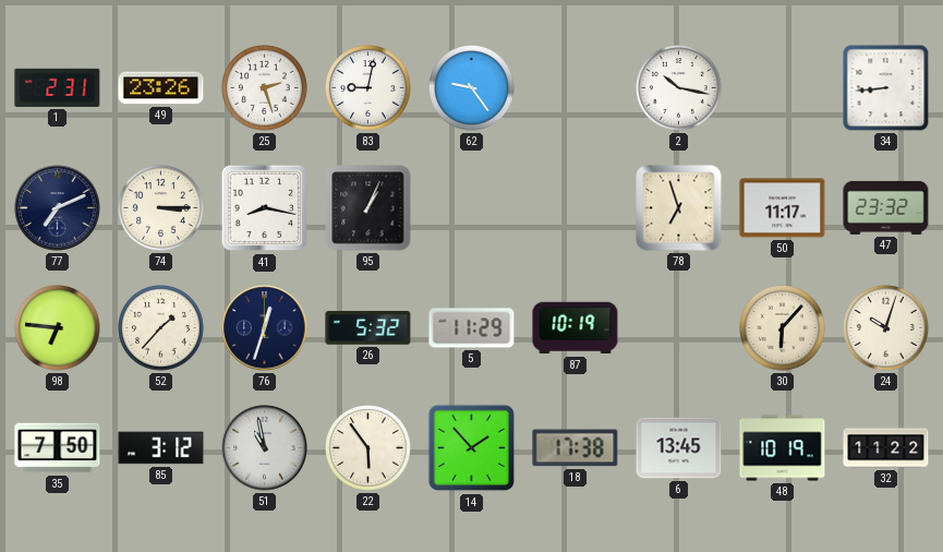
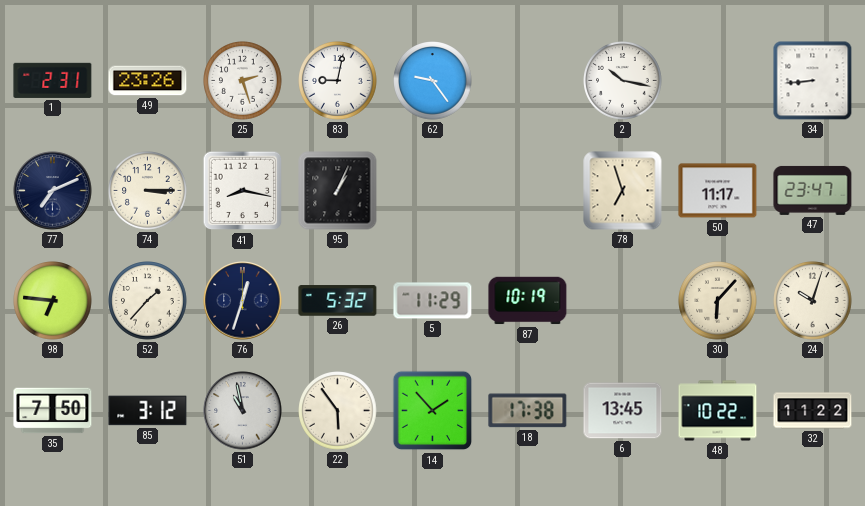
47: 23:32 -> 23:47 (813, 190)
48: 10:19 -> 10:22 (718, 411)
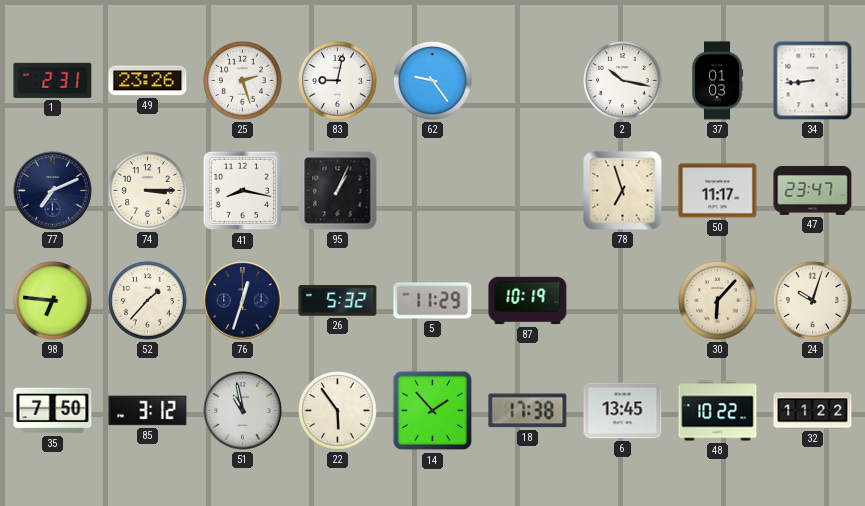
37: none -> 01:03 (718, 81)
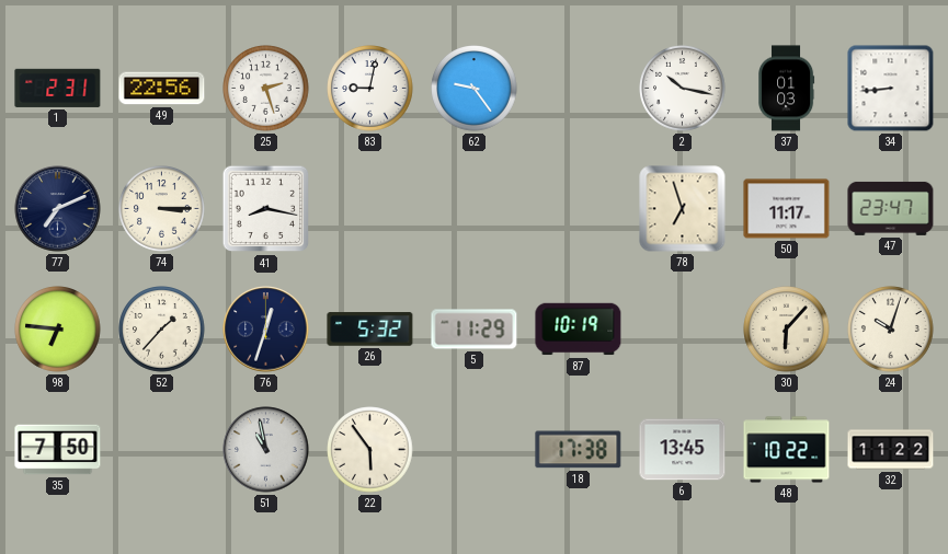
49: 23:26 -> 22:56 (162, 89)
95: 1:04 -> none (338, 191)
85: 3:12 -> none (148, 411)
14: 1:53 -> none (433, 411)
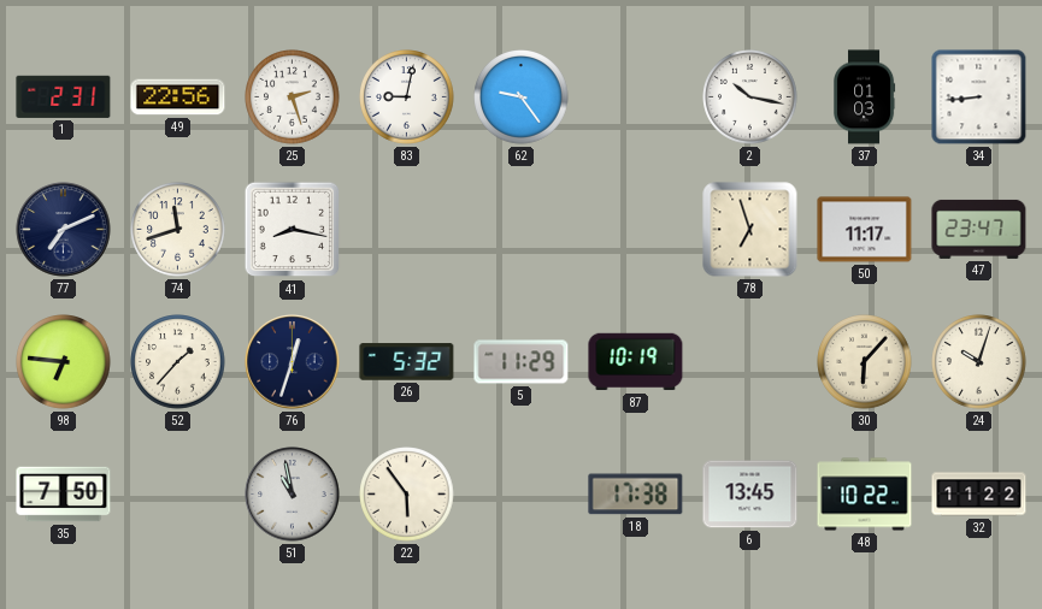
74: 3:15 -> 11:42 (178, 230)
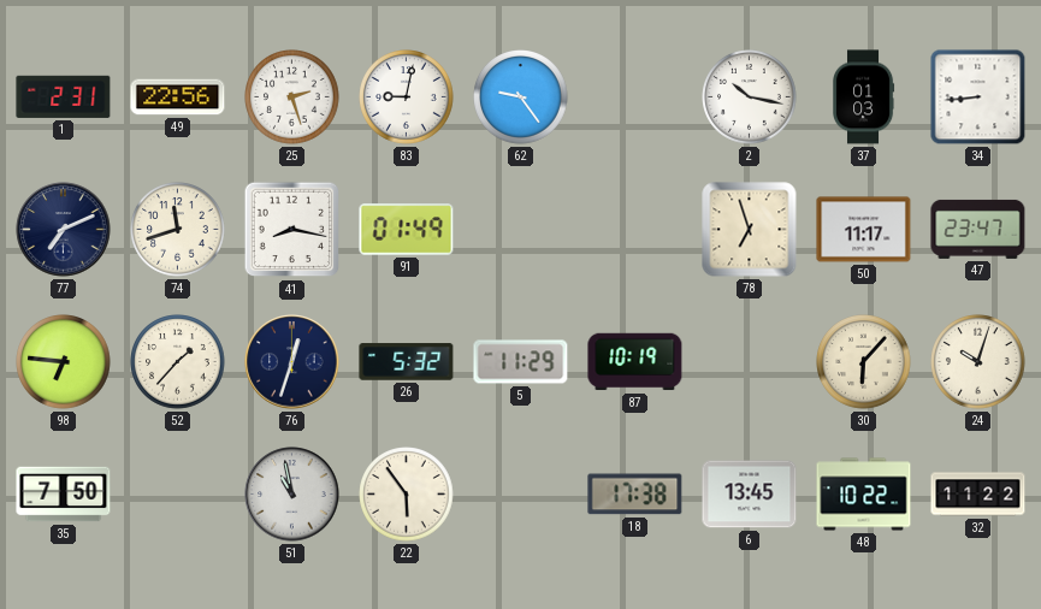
91: none -> 01:49 (407, 230)
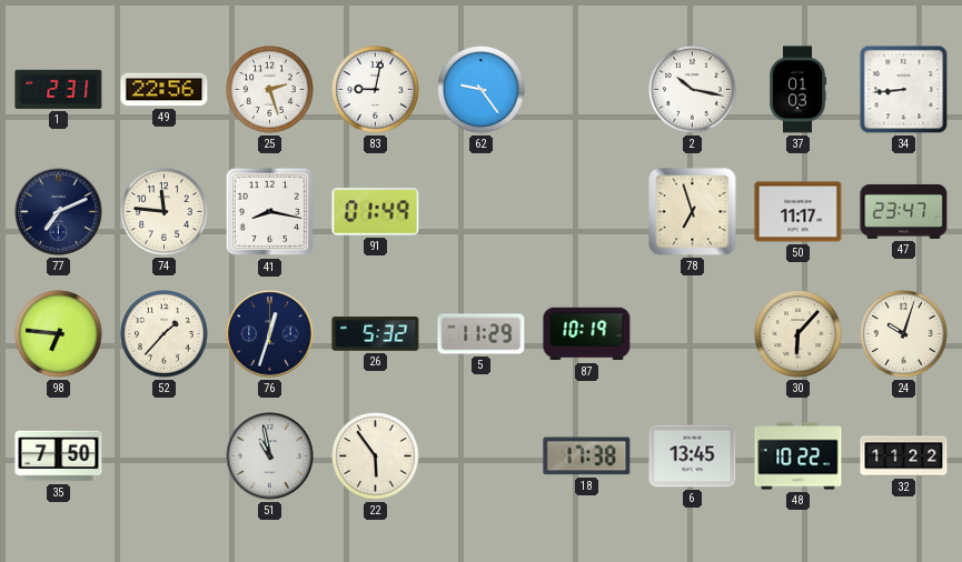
74: 11:42 -> 11:46 (165, 212)
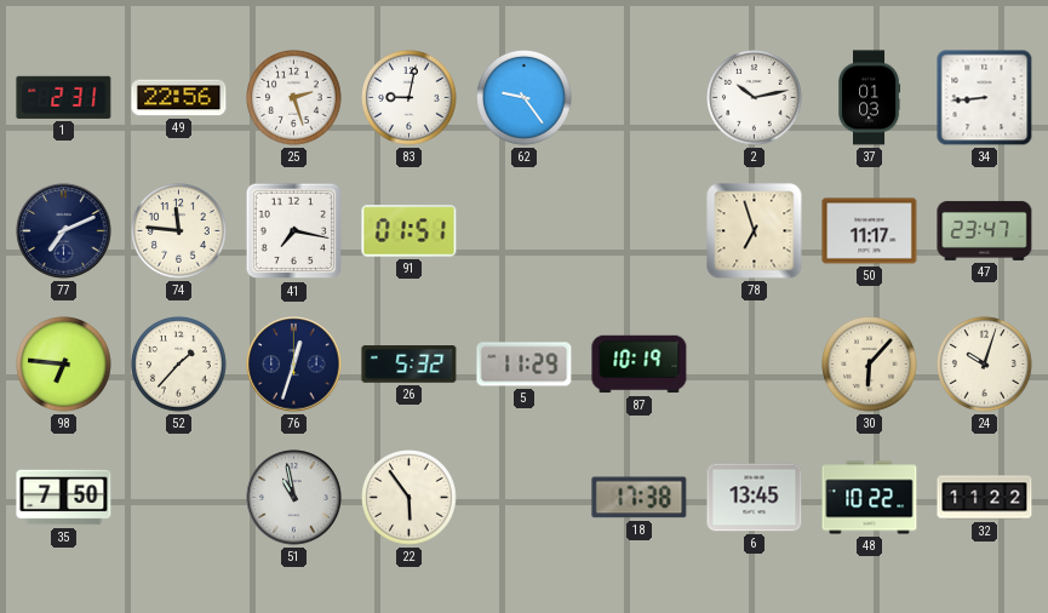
2: 10:17 -> 10:13 (755, 98)
41: 8:17 -> 7:17 (294, 231)
91: 01:49 -> 01:51 (410, 231)
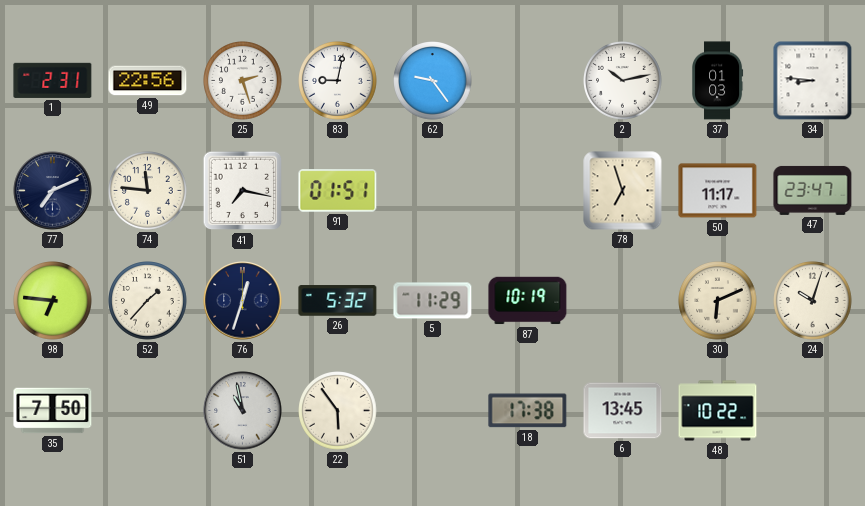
34: 8:44 -> 8:46 (813, 81)
30: 6:07 -> 6:11 (718, 301)
32: 11:22 -> none (985, 498)
